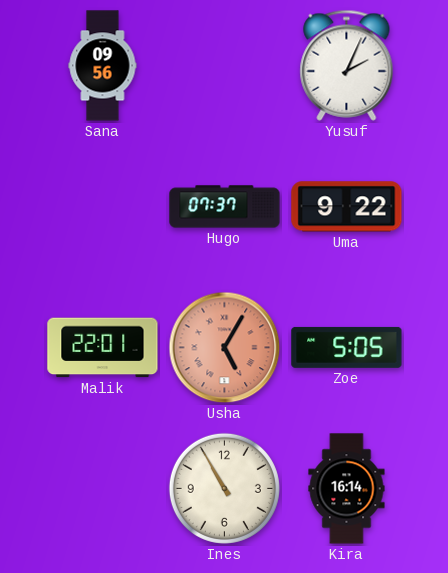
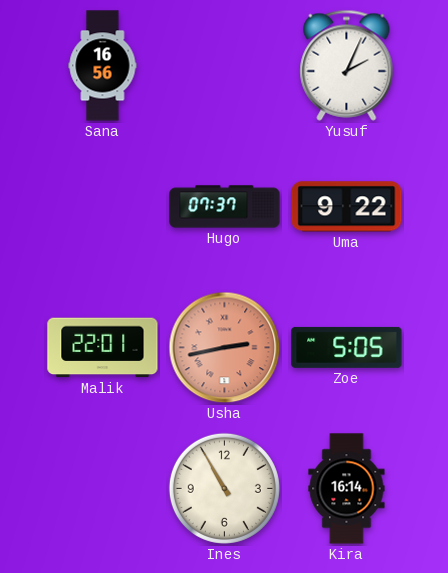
Sana: 09:56 -> 16:56 (103, 66)
Usha: 5:05 -> 2:43 (225, 348)
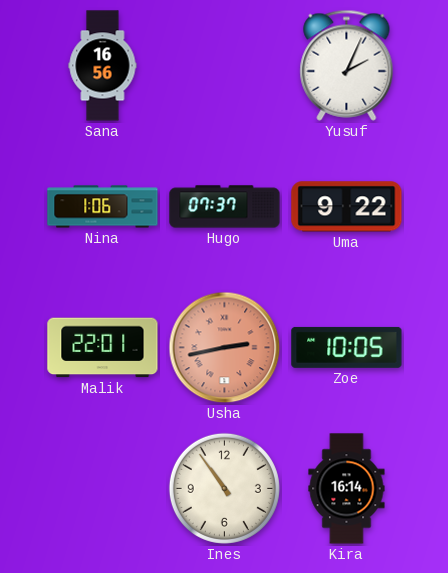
Nina: none -> 1:06 (103, 207)
Zoe: 5:05 -> 10:05 (347, 347)
Ines: 10:55 -> 10:54 (224, 488)
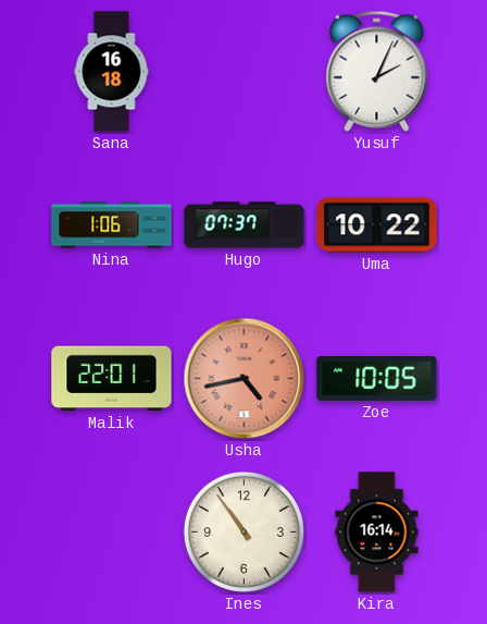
Sana: 16:56 -> 16:18 (112, 72)
Uma: 9:22 -> 10:22 (377, 225)
Usha: 2:43 -> 4:43 (245, 379)
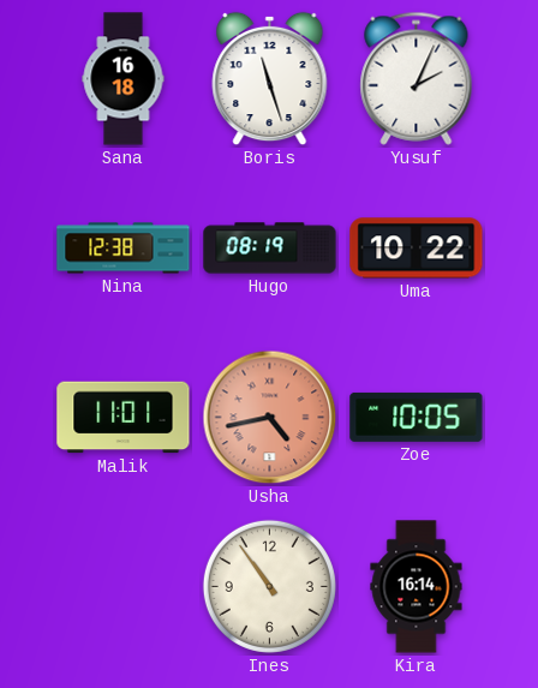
Boris: none -> 11:27 (270, 79)
Nina: 1:06 -> 12:38 (124, 249)
Hugo: 07:37 -> 08:19 (270, 249)
Malik: 22:01 -> 11:01 (124, 418)
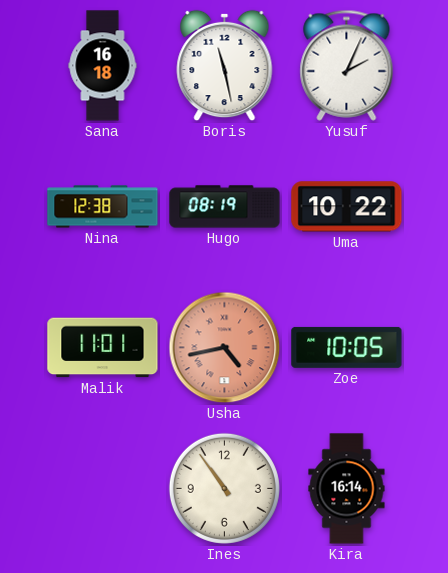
Boris: 11:27 -> 11:28 (225, 66)
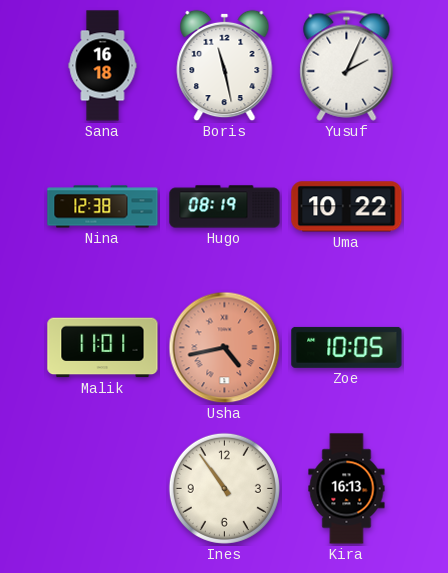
Kira: 16:14 -> 16:13 (347, 489)
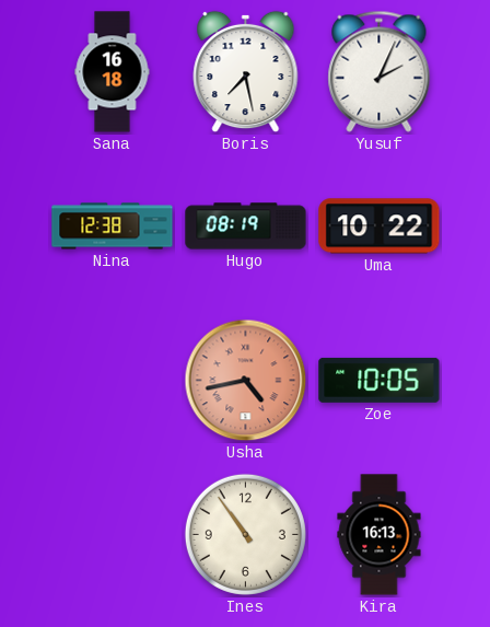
Boris: 11:28 -> 7:28 (246, 72)
Malik: 11:01 -> none (103, 348)
